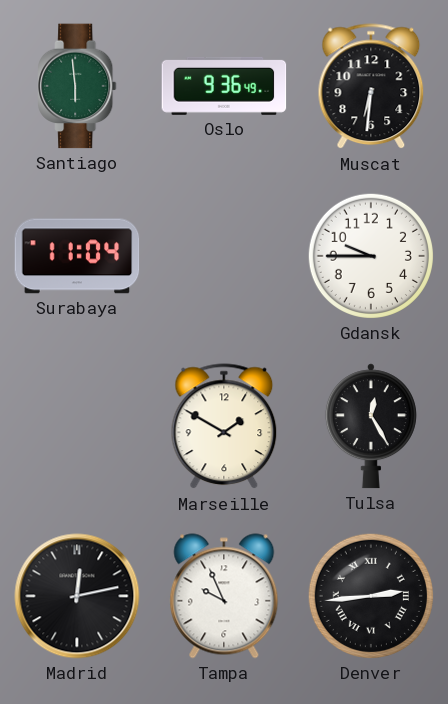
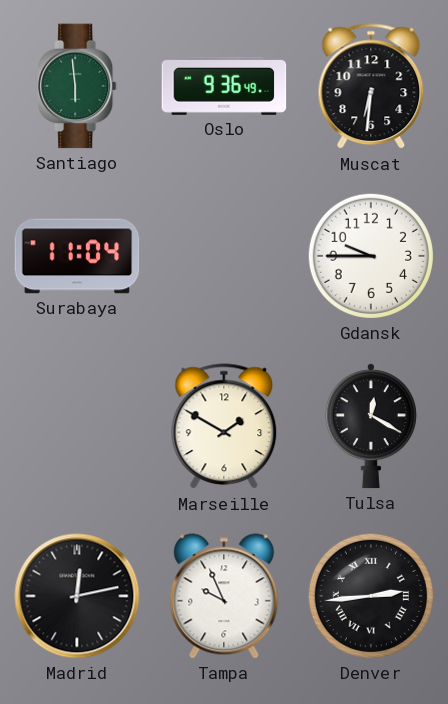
Tulsa: 12:25 -> 12:20 (371, 426)
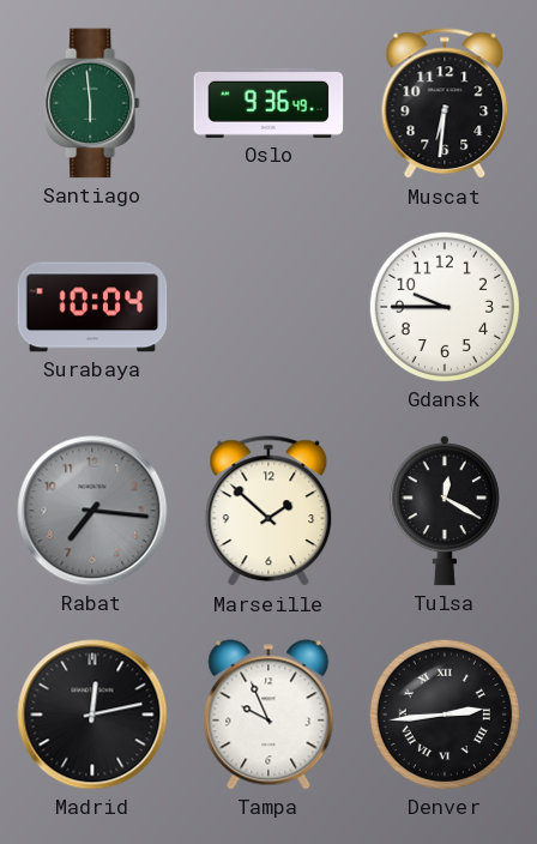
Surabaya: 11:04 -> 10:04 (92, 307)
Rabat: none -> 7:16 (92, 511)
Marseille: 1:50 -> 1:52 (268, 512)
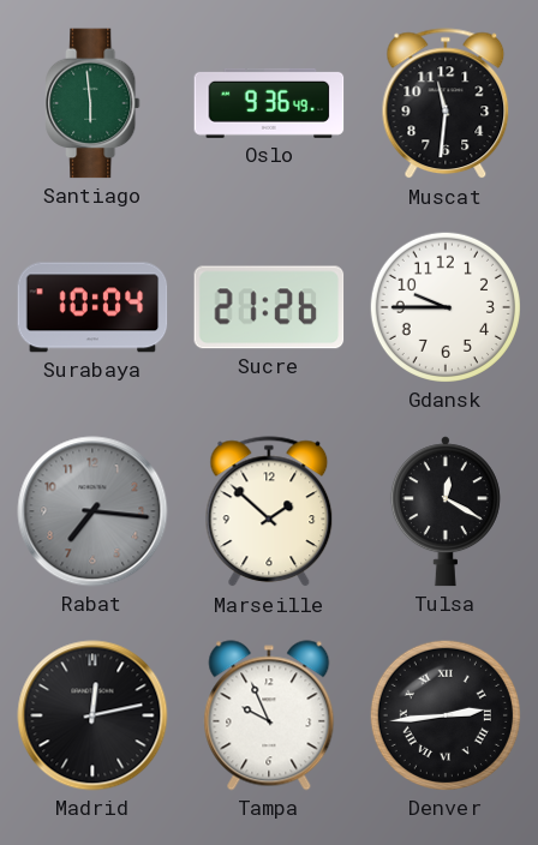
Muscat: 6:31 -> 11:31 (446, 104)
Sucre: none -> 21:26 (269, 307)
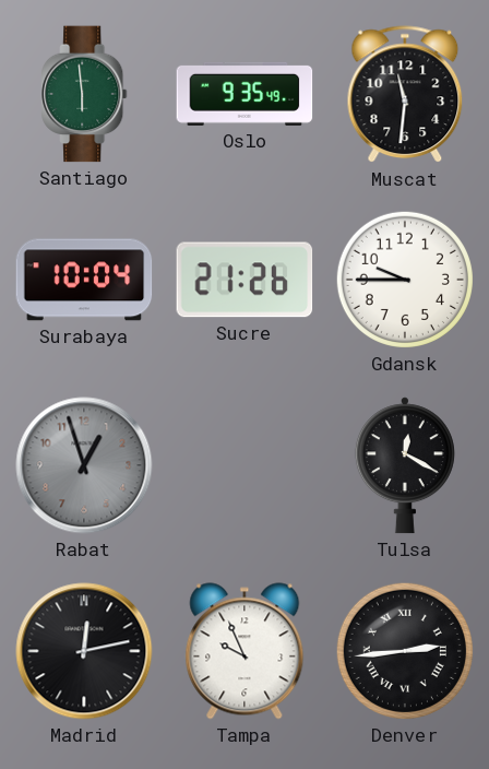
Oslo: 9:36 -> 9:35 (244, 94)
Rabat: 7:16 -> 12:57 (84, 465)
Marseille: 1:52 -> none (269, 513)
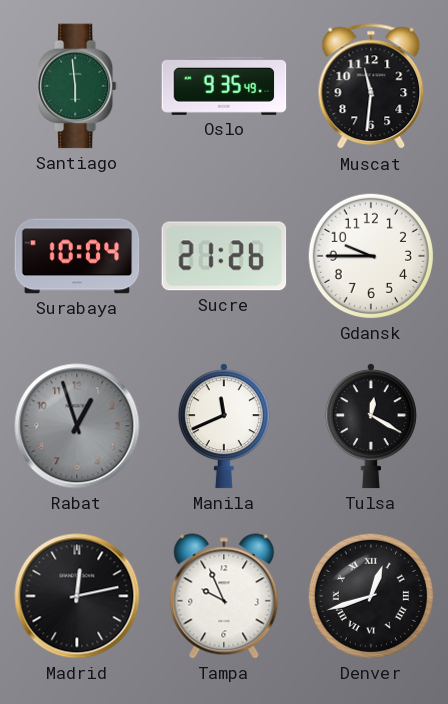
Manila: none -> 11:41 (224, 426)
Denver: 2:44 -> 12:42 (371, 596)
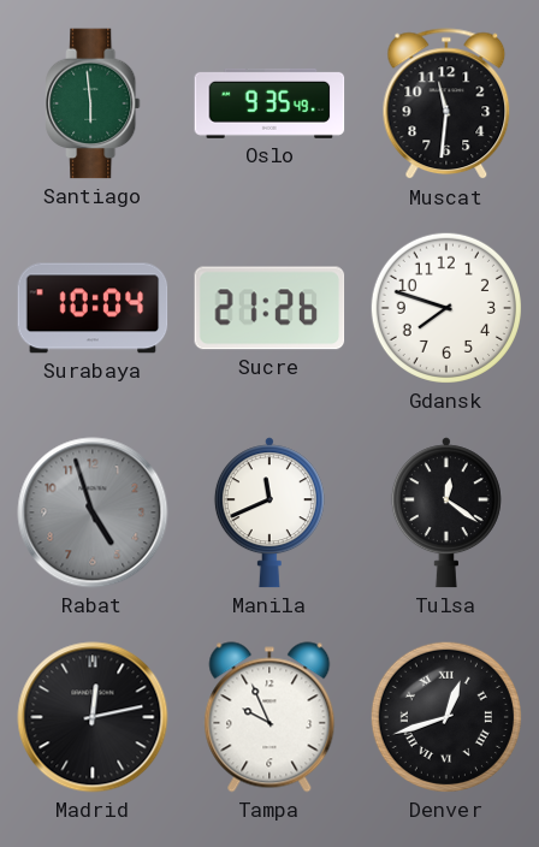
Gdansk: 9:45 -> 7:48 (446, 308)
Rabat: 12:57 -> 4:57 (93, 513)
Tulsa: 12:20 -> 12:21 (446, 513)
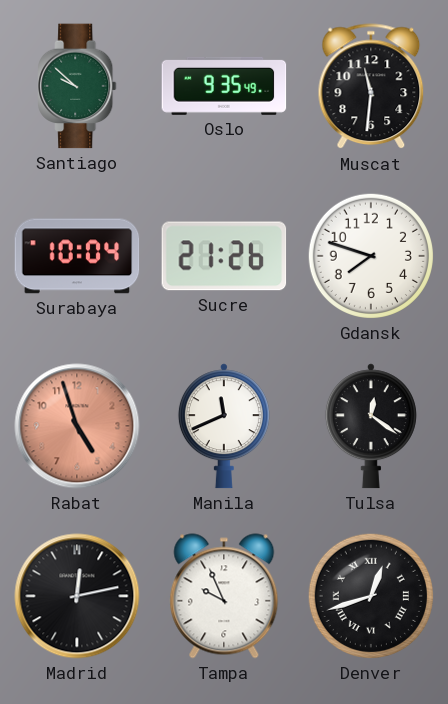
Santiago: 5:59 -> 9:52 (77, 86)
Rabat dial: grey -> salmon (77, 426)
